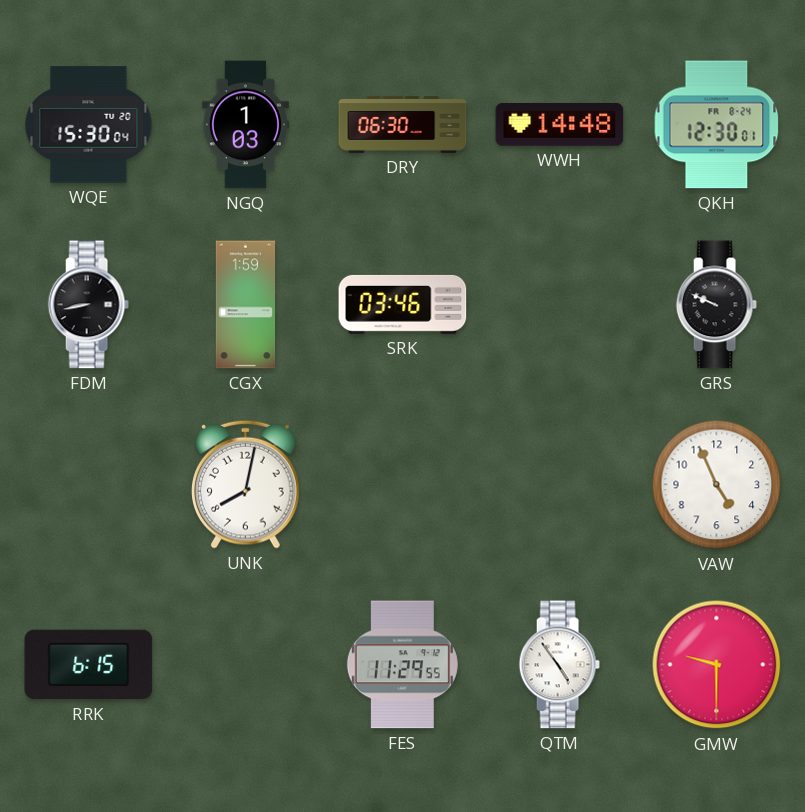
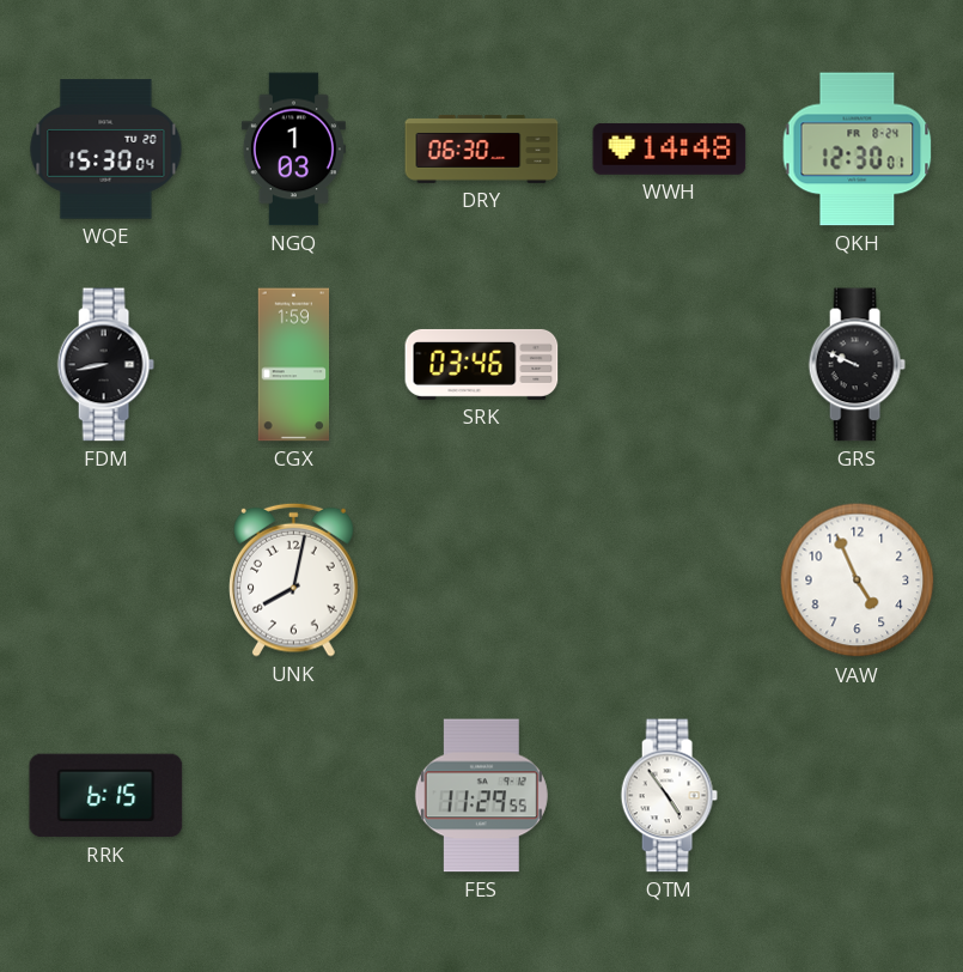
GMW: 9:30 -> none (717, 665)
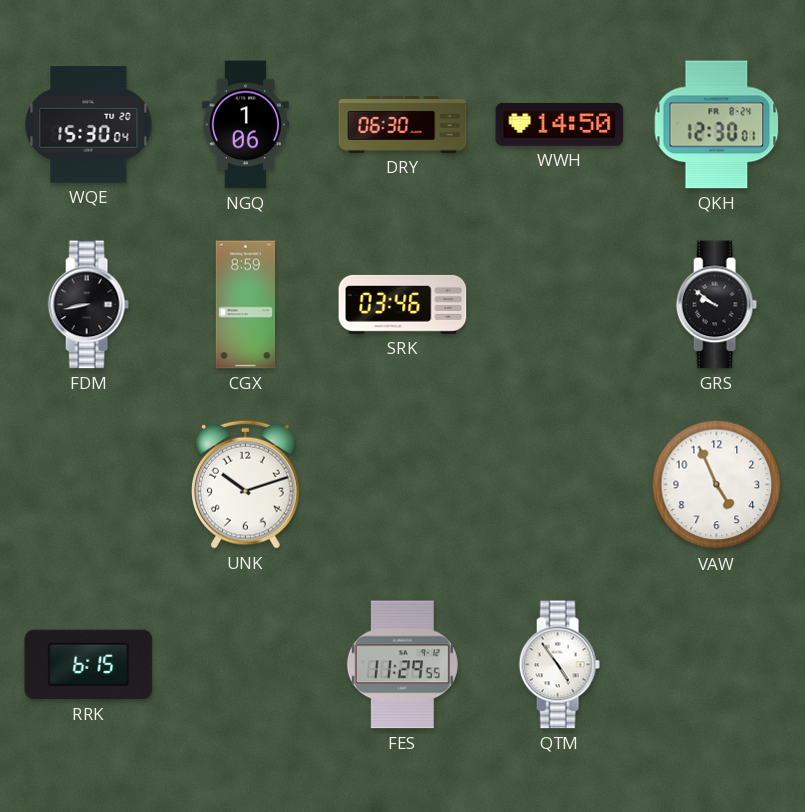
NGQ: 1:03 -> 1:06 (245, 125)
WWH: 14:48 -> 14:50 (560, 124)
CGX: 1:59 -> 8:59 (246, 305)
GRS: 9:49 -> 9:51 (716, 305)
UNK: 8:02 -> 10:12 (246, 484)
